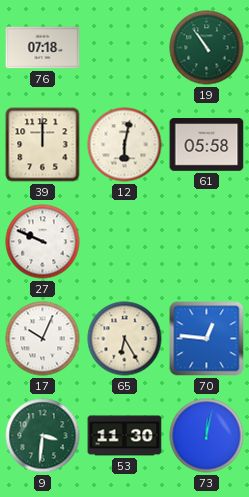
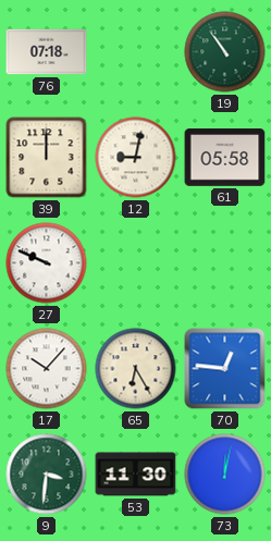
12: 6:02 -> 9:02 (136, 158)
17: 10:04 -> 10:07 (47, 369)
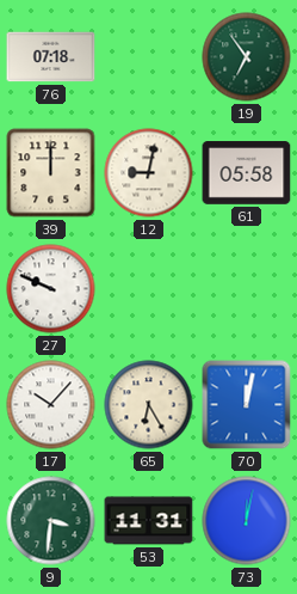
19: 10:54 -> 6:54 (247, 57)
70: 12:46 -> 12:02 (247, 405)
53: 11:30 -> 11:31 (149, 521)
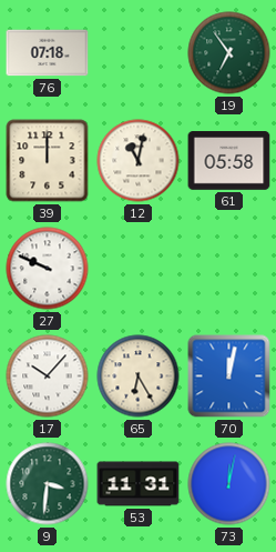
12: 9:02 -> 11:02 (139, 161)
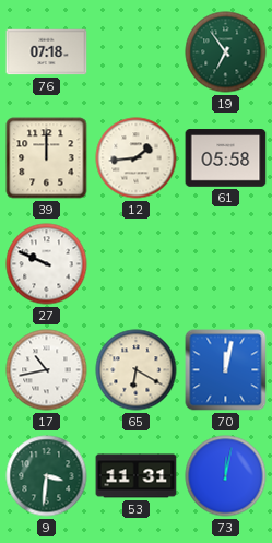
12: 11:02 -> 1:44 (137, 158)
17: 10:07 -> 10:43 (47, 370)
65: 6:25 -> 6:20 (137, 370)
